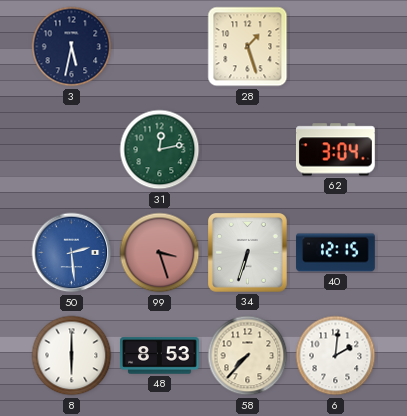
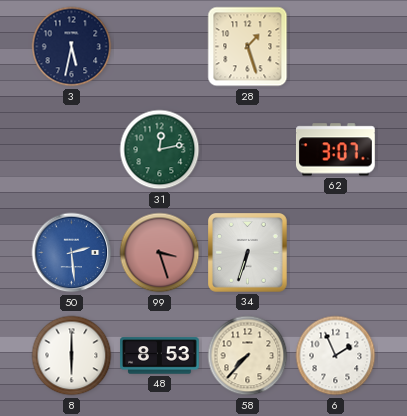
62: 3:04 -> 3:07 (335, 150)
40: 12:15 -> none (336, 253)
6: 2:01 -> 1:56 (336, 356)
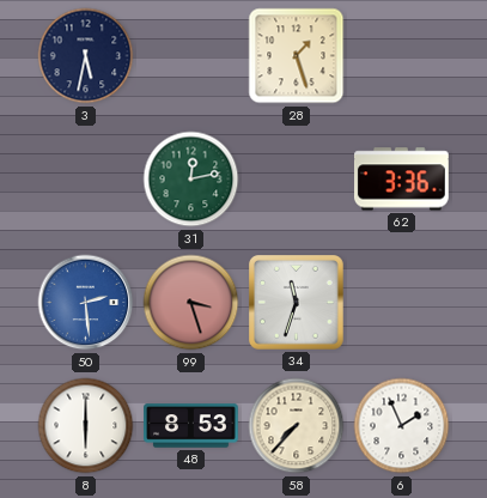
62: 3:07 -> 3:36 (401, 180)
34: 6:33 -> 11:33 (297, 303)
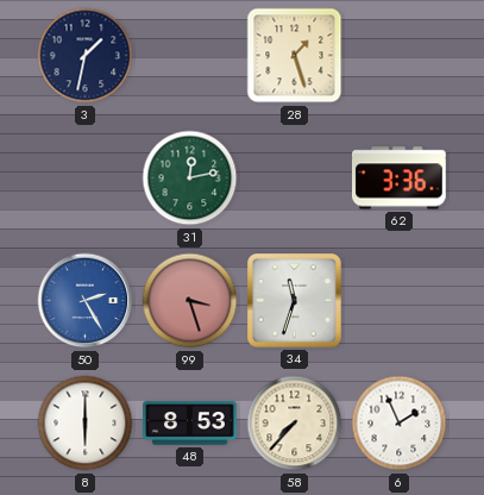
3: 5:32 -> 1:32 (86, 56)
50: 2:29 -> 2:25 (86, 301)
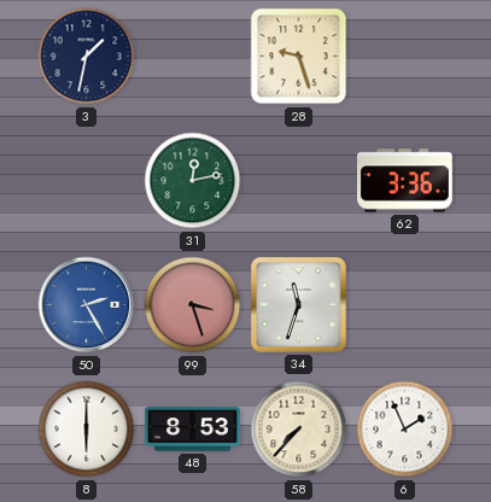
28: 1:27 -> 9:27 (299, 57)
